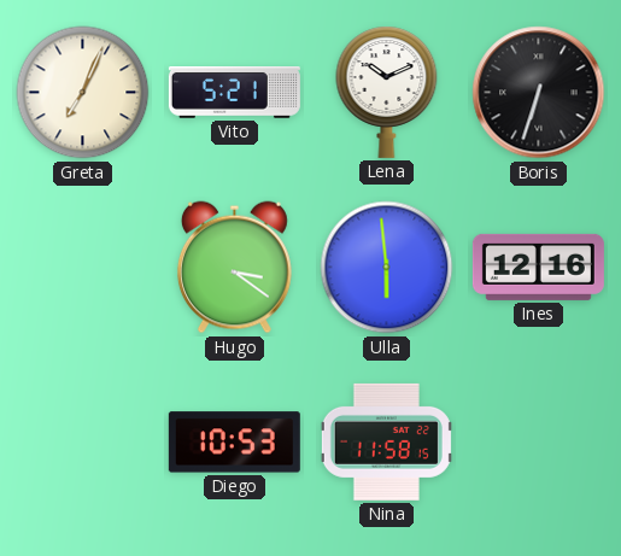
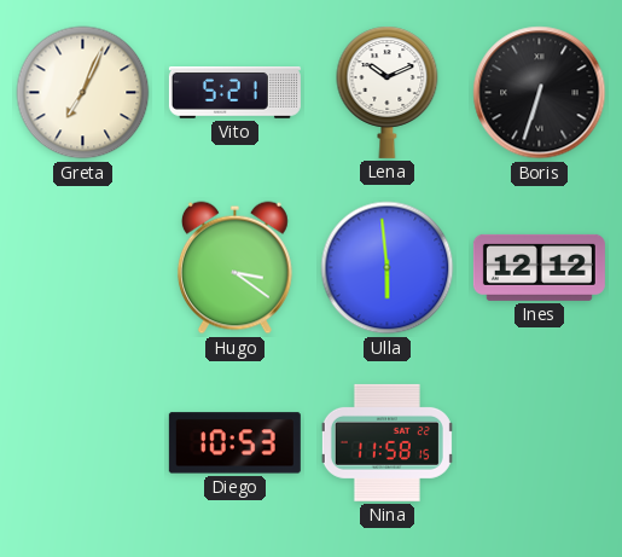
Ines: 12:16 -> 12:12 (539, 267)
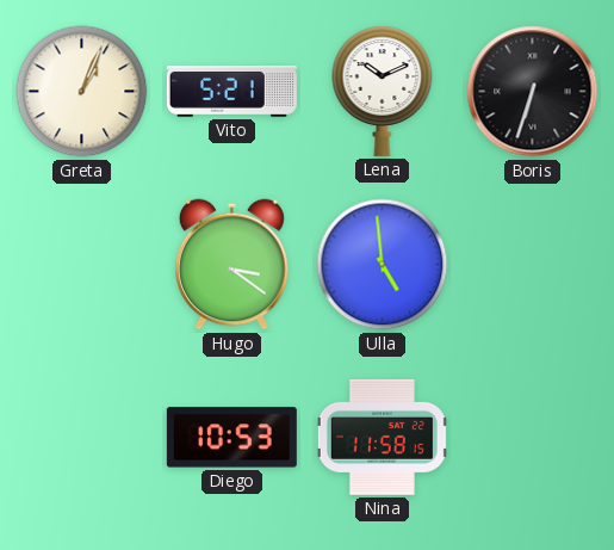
Greta: 7:04 -> 1:04 (82, 92)
Ulla: 5:59 -> 4:59 (383, 265)
Ines: 12:12 -> none (539, 267)
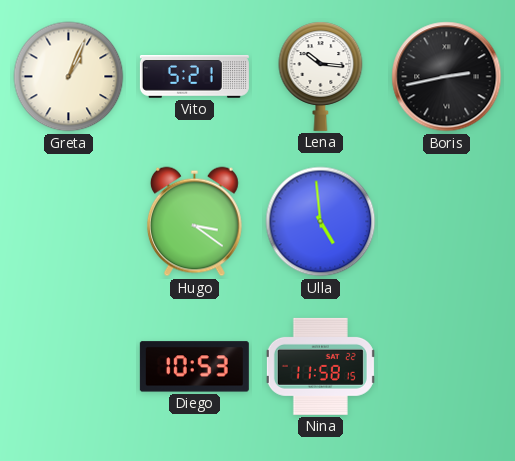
Lena: 10:11 -> 10:16 (321, 76)
Boris: 6:33 -> 2:43 (447, 77)
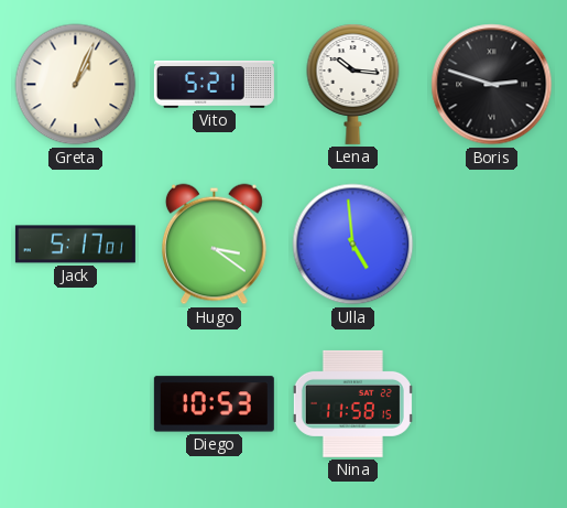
Boris: 2:43 -> 2:48 (492, 85)
Jack: none -> 5:17 (75, 245)
